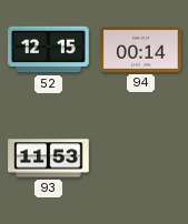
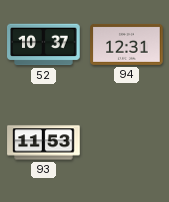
52: 12:15 -> 10:37 (44, 45)
94: 00:14 -> 12:31 (127, 44)
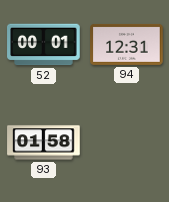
52: 10:37 -> 00:01 (44, 45)
93: 11:53 -> 01:58 (44, 143)
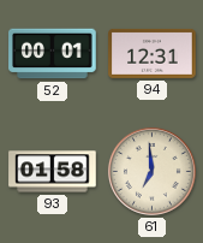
61: none -> 6:59 (151, 171)
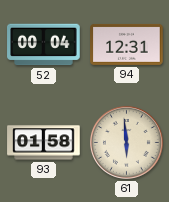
52: 00:01 -> 00:04 (44, 45)
61: 6:59 -> 5:59 (126, 142)
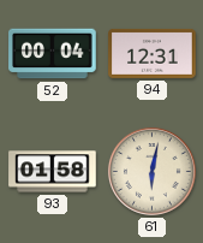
61: 5:59 -> 6:02 (151, 171)
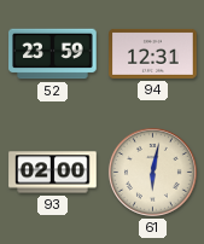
52: 00:04 -> 23:59 (53, 54)
93: 01:58 -> 02:00 (53, 173)
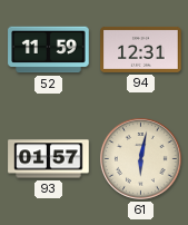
52: 23:59 -> 11:59 (49, 50)
93: 02:00 -> 01:57 (49, 159)
